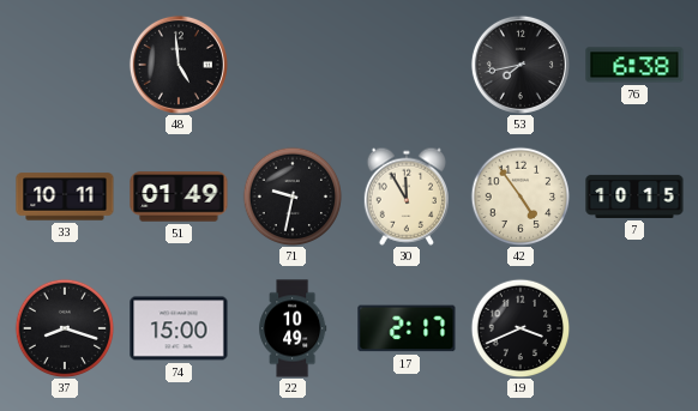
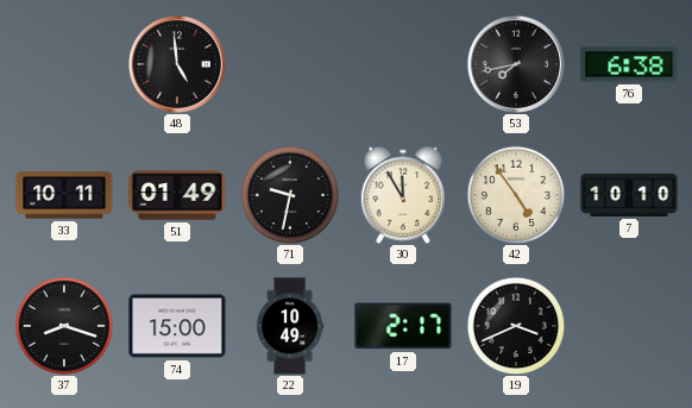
7: 10:15 -> 10:10 (629, 195)
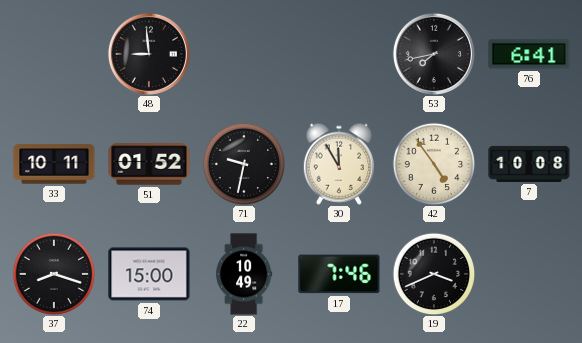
48: 4:59 -> 8:59 (149, 54)
76: 6:38 -> 6:41 (529, 54)
51: 01:49 -> 01:52 (149, 164)
7: 10:10 -> 10:08 (529, 164)
17: 2:17 -> 7:46 (339, 274)
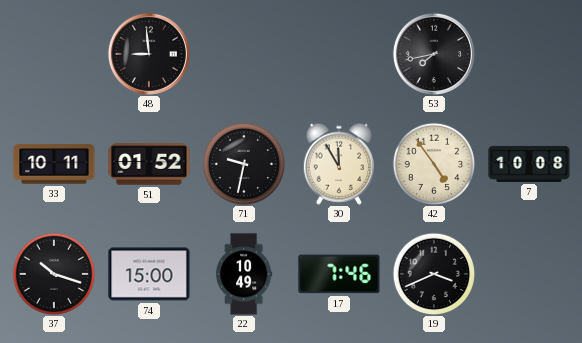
76: 6:41 -> none (529, 54)
37: 8:18 -> 10:18 (54, 274)
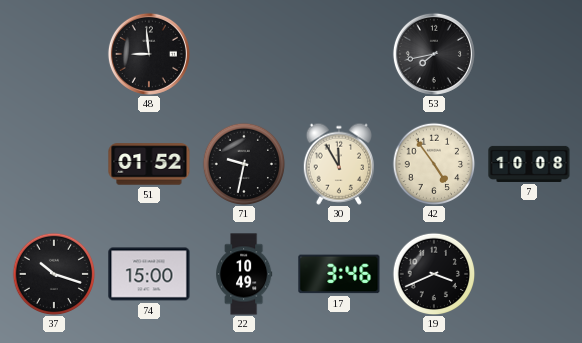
33: 10:11 -> none (54, 164)
17: 7:46 -> 3:46 (339, 274)
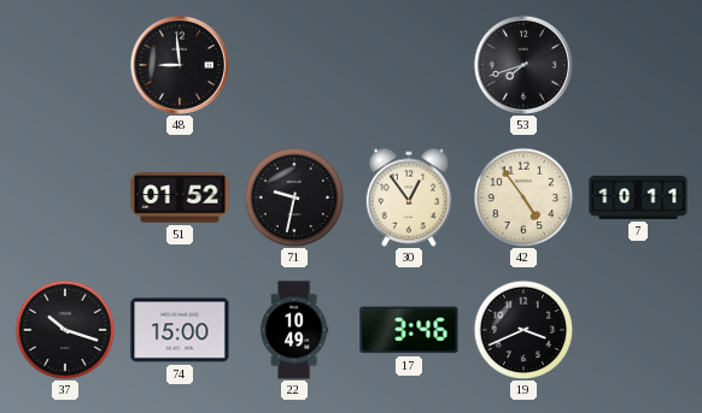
53: 7:43 -> 7:42 (523, 65)
30: 11:55 -> 12:54 (408, 197)
7: 10:08 -> 10:11 (638, 197)
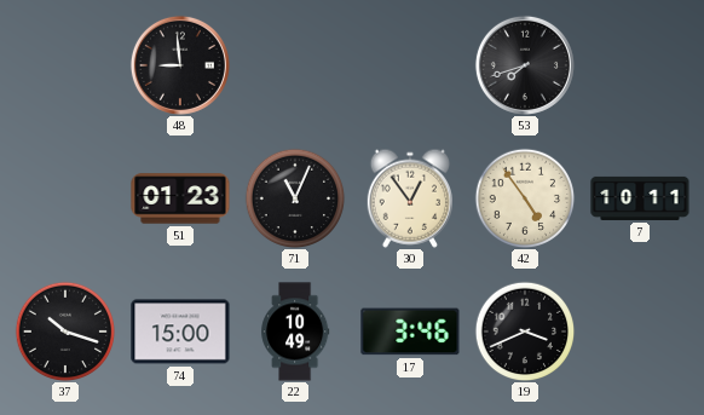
51: 01:52 -> 01:23 (180, 198)
71: 9:32 -> 11:04 (295, 198)
